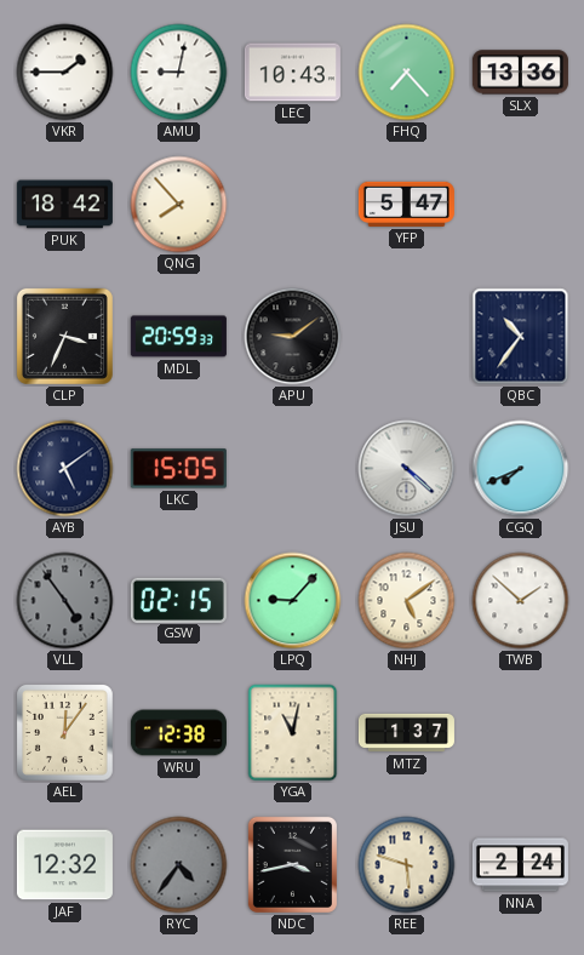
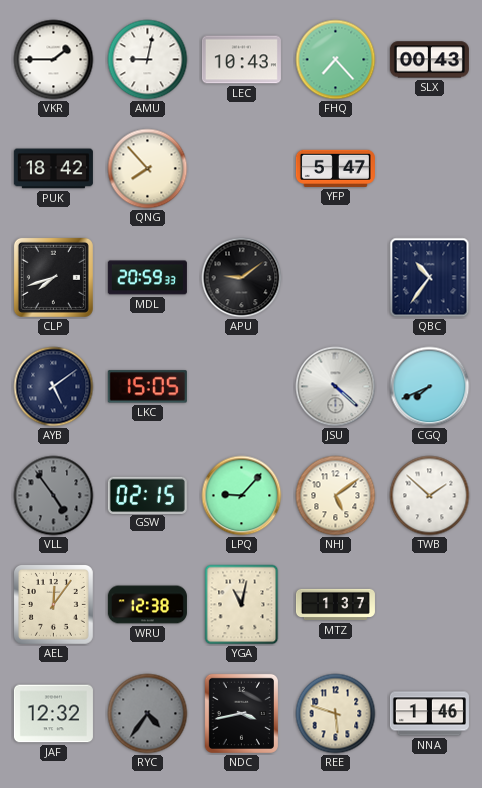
SLX: 13:36 -> 00:43 (429, 60)
CLP: 3:34 -> 7:42 (53, 277)
NNA: 2:24 -> 1:46 (429, 714)
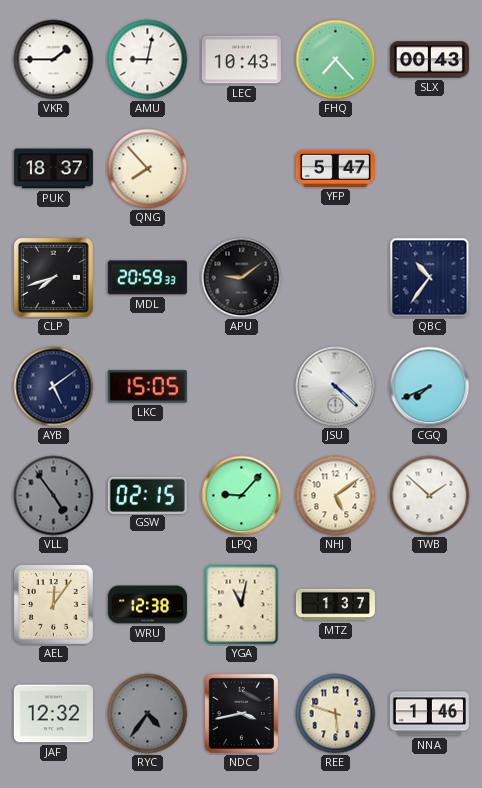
PUK: 18:42 -> 18:37 (53, 169)
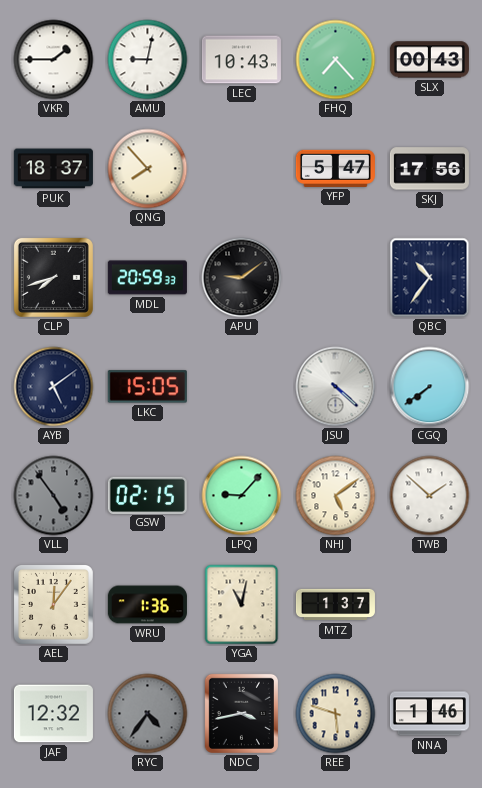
SKJ: none -> 17:56 (429, 169)
CGQ: 7:41 -> 7:39 (430, 387)
WRU: 12:38 -> 1:36 (147, 605)
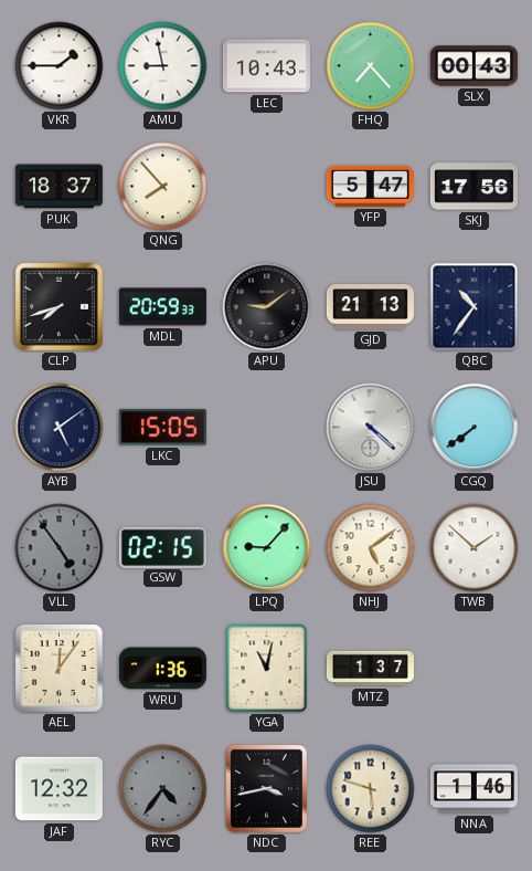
AMU: 9:02 -> 8:58 (163, 66)
GJD: none -> 21:13 (370, 307)
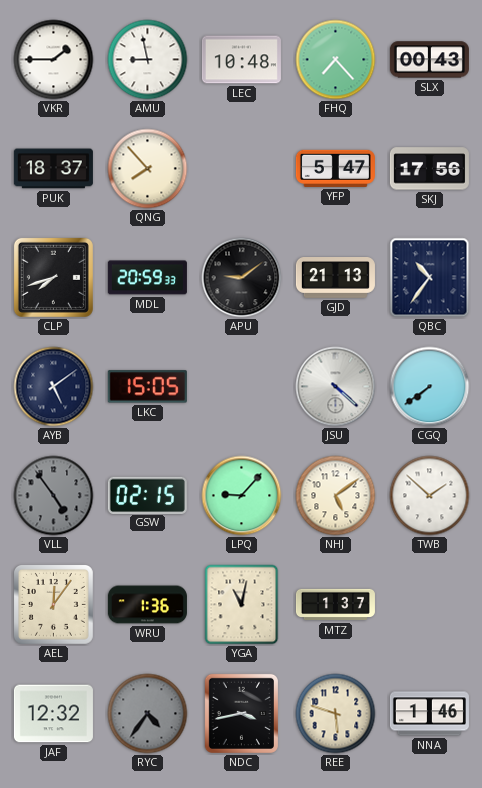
LEC: 10:43 -> 10:48 (241, 60)
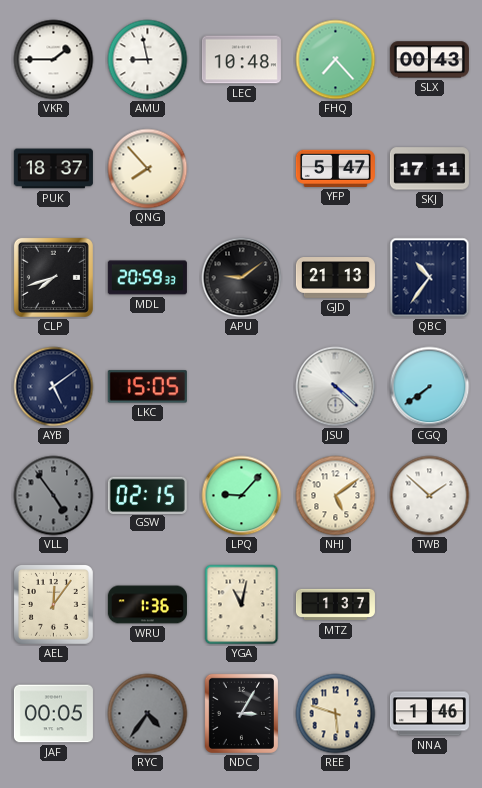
SKJ: 17:56 -> 17:11 (429, 169)
JAF: 12:32 -> 00:05 (53, 714)
NDC: 3:43 -> 3:05 (241, 713)
